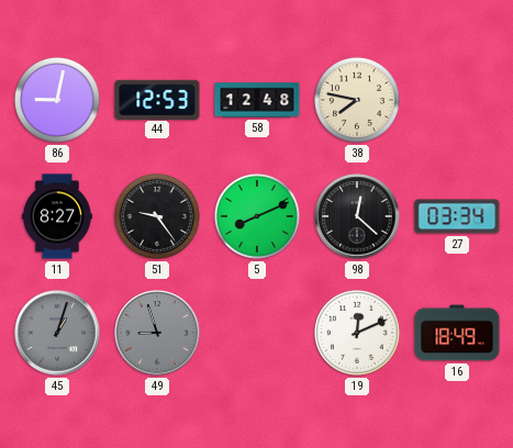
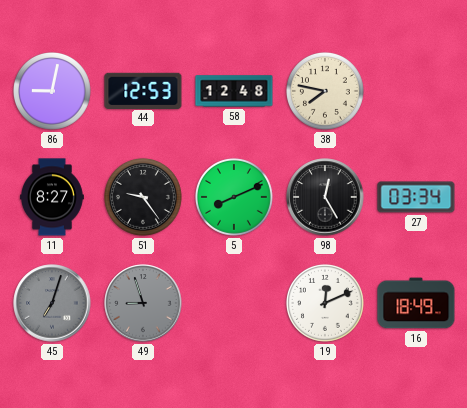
98: 12:22 -> 12:25 (325, 197)
45: 1:03 -> 7:03 (52, 303)
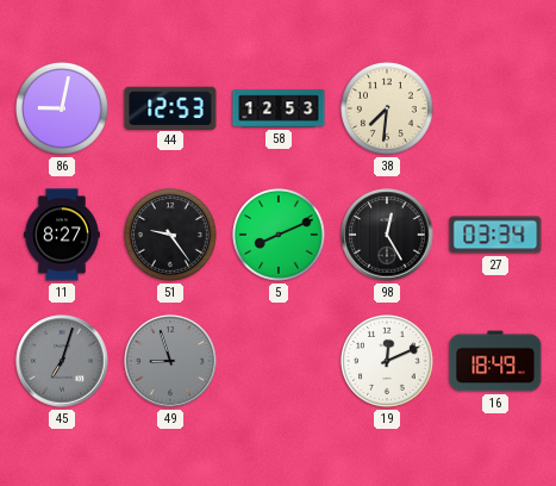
58: 12:48 -> 12:53 (279, 108)
38: 7:47 -> 7:31 (387, 108)
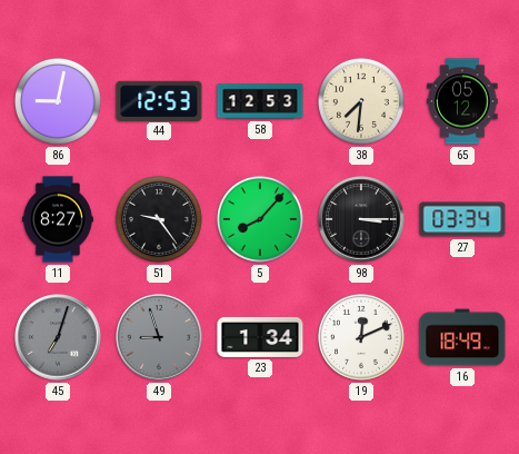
65: none -> 05:12 (462, 101)
5: 8:11 -> 8:07 (260, 219)
98: 12:25 -> 3:15 (361, 219)
23: none -> 1:34 (260, 337)
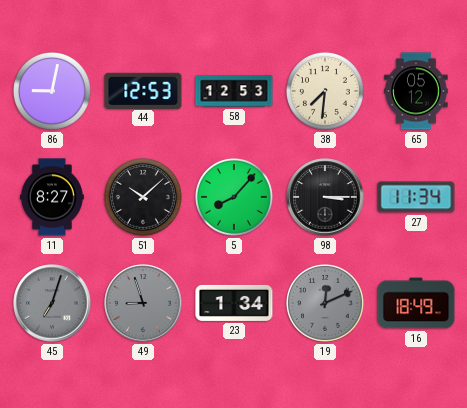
51: 9:24 -> 10:08 (143, 197)
27: 03:34 -> 11:34 (416, 197)
19 dial: white -> grey (325, 303)
